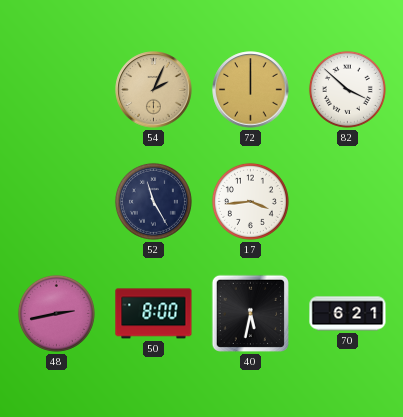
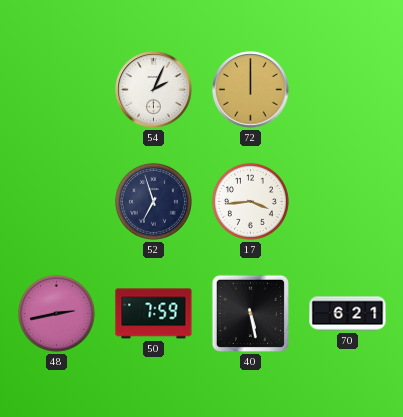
54 dial: champagne -> white (154, 90)
82: 3:52 -> none (347, 89)
52: 11:25 -> 6:57 (153, 201)
50: 8:00 -> 7:59 (154, 314)
40: 5:32 -> 5:28 (250, 313)
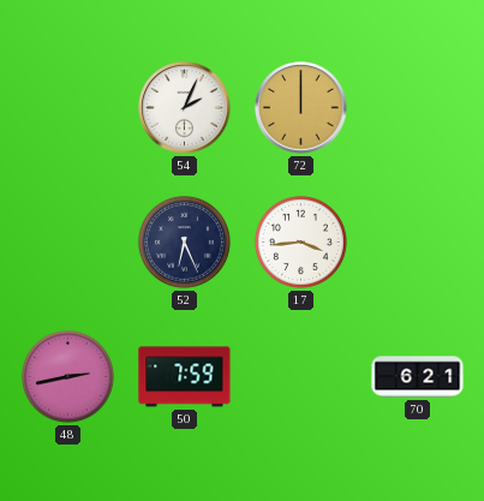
52: 6:57 -> 6:26 (184, 241)
40: 5:28 -> none (250, 313)
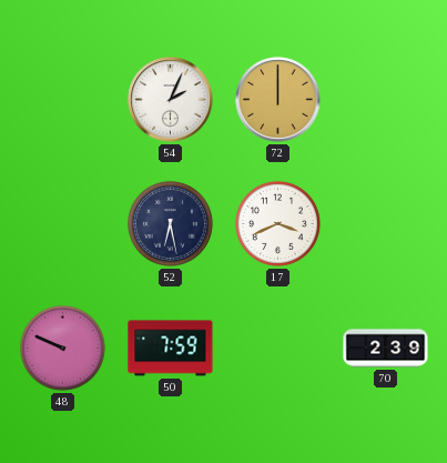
52: 6:26 -> 6:28 (170, 223)
17: 3:44 -> 3:41 (277, 223)
48: 2:43 -> 9:49 (62, 348)
70: 6:21 -> 2:39 (386, 349)
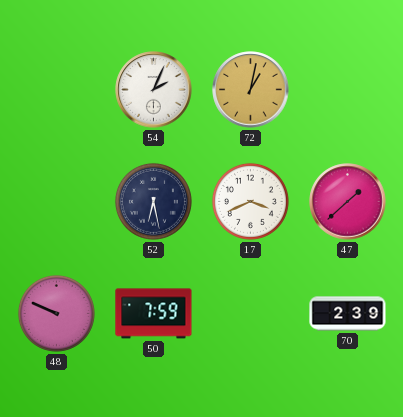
72: 12:00 -> 1:02 (251, 90)
47: none -> 1:38 (348, 202)
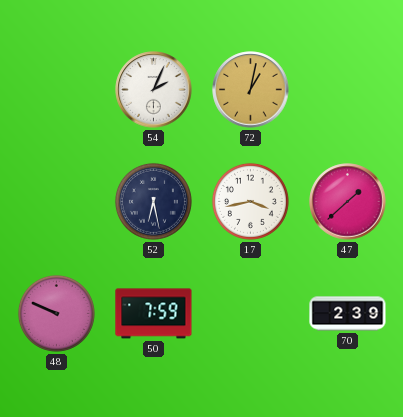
17: 3:41 -> 3:43 (250, 201)
